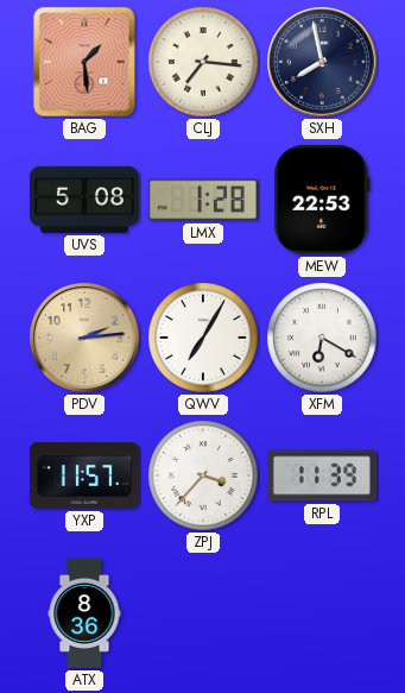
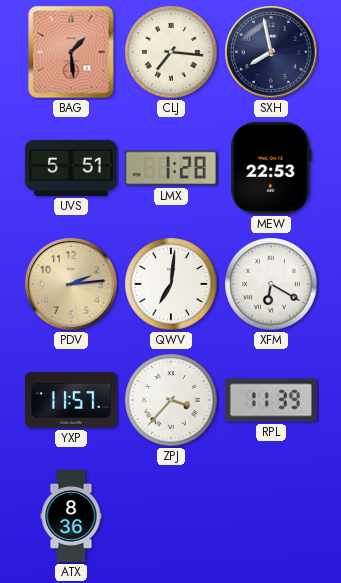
UVS: 5:08 -> 5:51 (71, 168)
QWV: 7:05 -> 7:01 (171, 284)
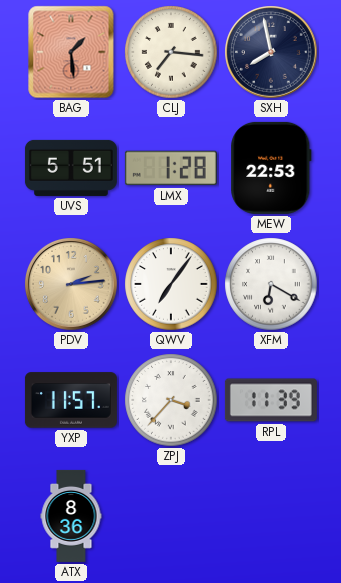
QWV: 7:01 -> 7:06 (171, 284)
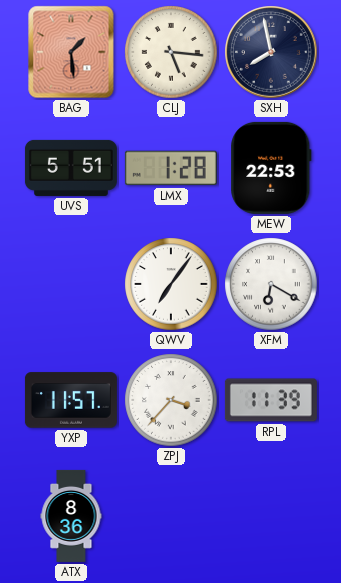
CLJ: 7:16 -> 5:16 (171, 52)
PDV: 2:14 -> none (71, 284)
